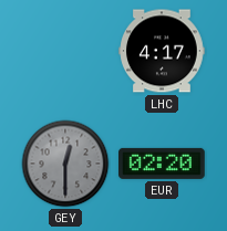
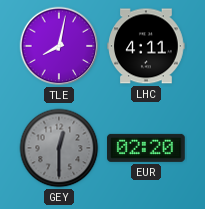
TLE: none -> 8:02 (59, 46)
LHC: 4:17 -> 4:11 (146, 46)
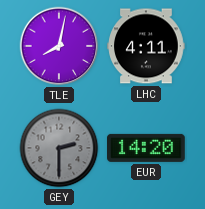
GEY: 12:30 -> 2:30 (59, 148)
EUR: 02:20 -> 14:20 (147, 148)
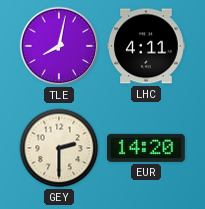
GEY dial: grey -> cream (59, 148)
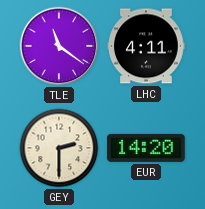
TLE: 8:02 -> 11:21 (59, 46)
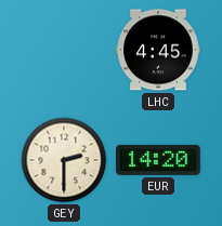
TLE: 11:21 -> none (59, 46)
LHC: 4:11 -> 4:45 (158, 50)
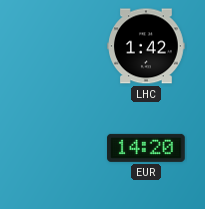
LHC: 4:45 -> 1:42 (146, 46)
GEY: 2:30 -> none (64, 160)
